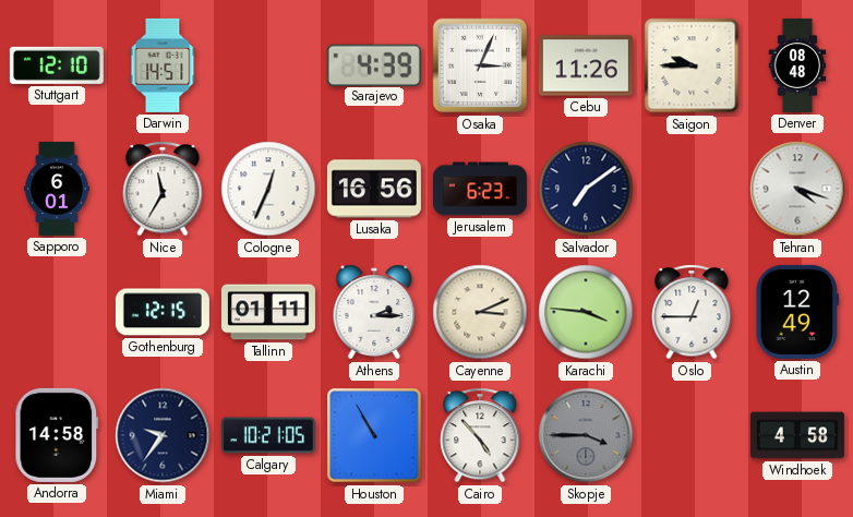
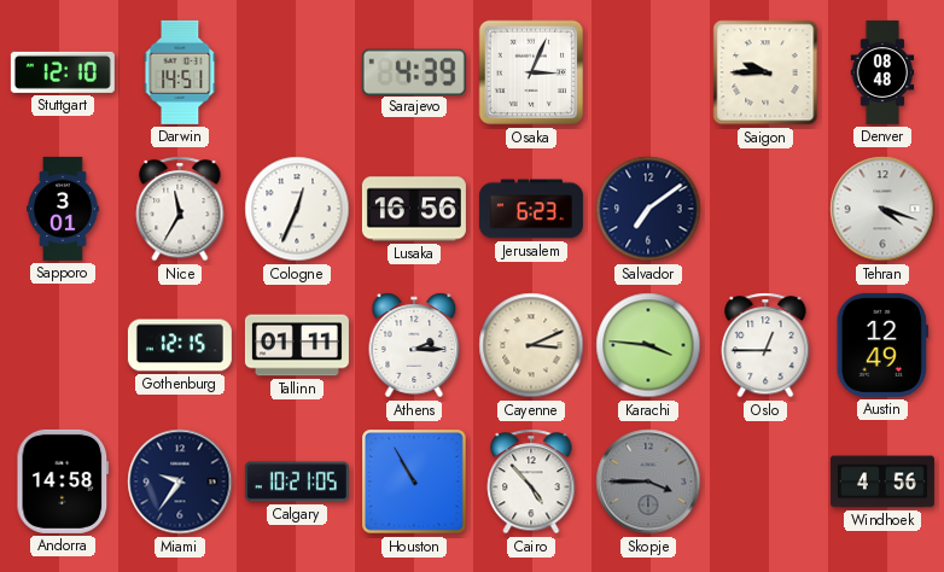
Cebu: 11:26 -> none (586, 65)
Sapporo: 6:01 -> 3:01 (63, 209)
Windhoek: 4:58 -> 4:56 (882, 481)
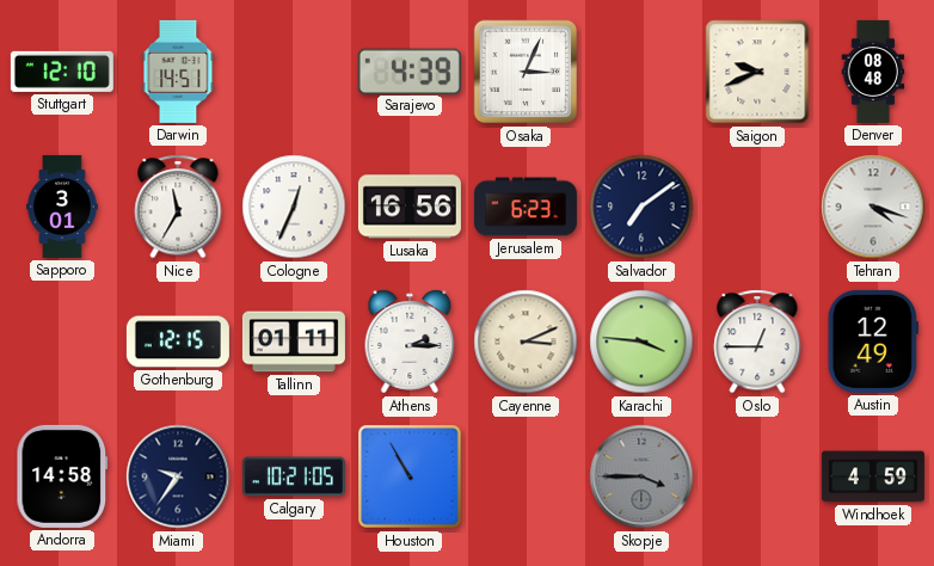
Saigon: 9:45 -> 9:41 (757, 72)
Cairo: 4:53 -> none (531, 481)
Windhoek: 4:56 -> 4:59 (873, 476)
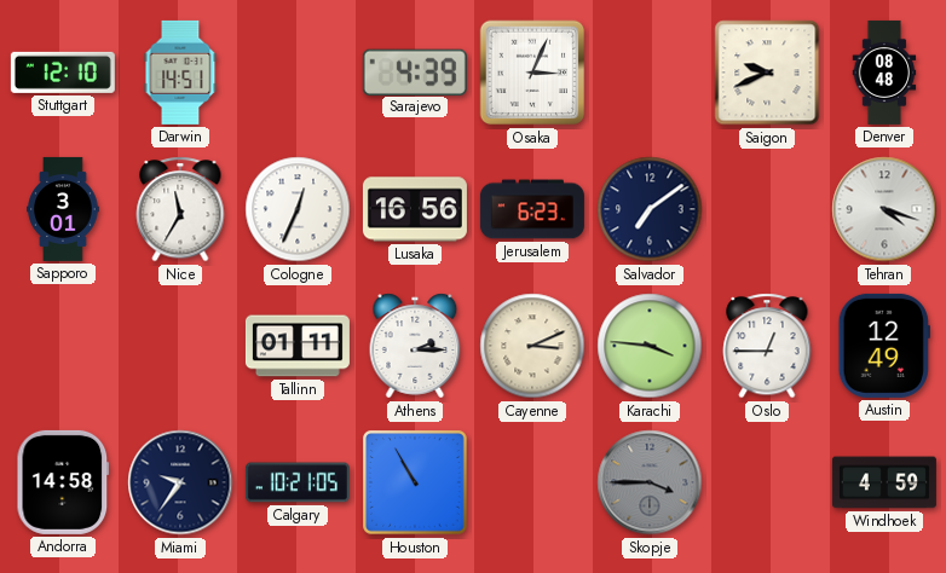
Gothenburg: 12:15 -> none (178, 342)
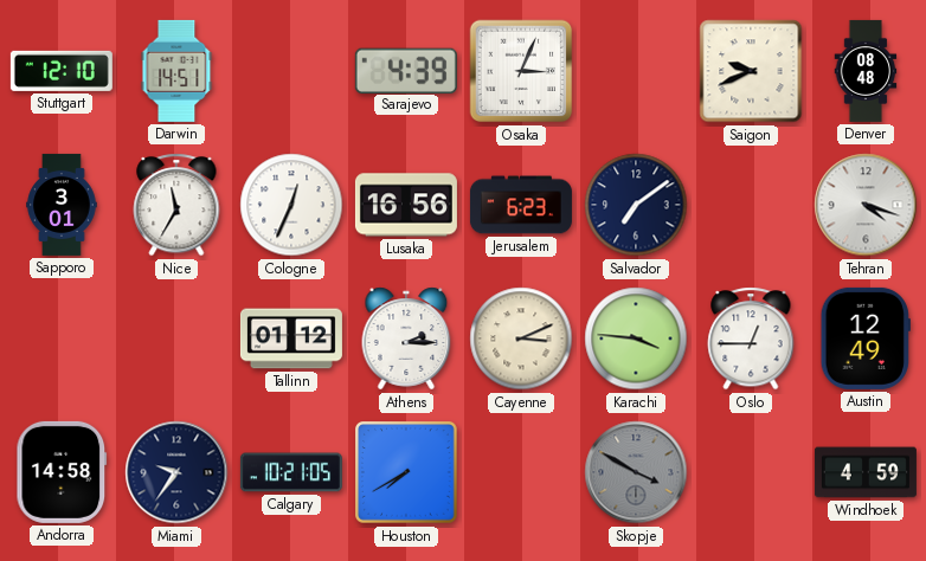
Tallinn: 01:11 -> 01:12 (291, 338)
Houston: 10:55 -> 7:40 (407, 473)
Skopje: 3:45 -> 3:50 (636, 472)
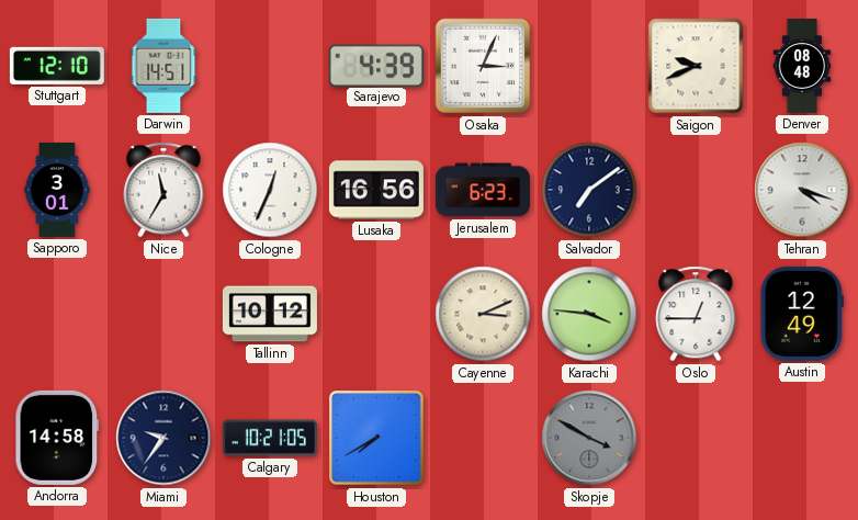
Tallinn: 01:12 -> 10:12 (270, 314)
Athens: 2:15 -> none (406, 338)
Windhoek: 4:59 -> none (866, 472)
